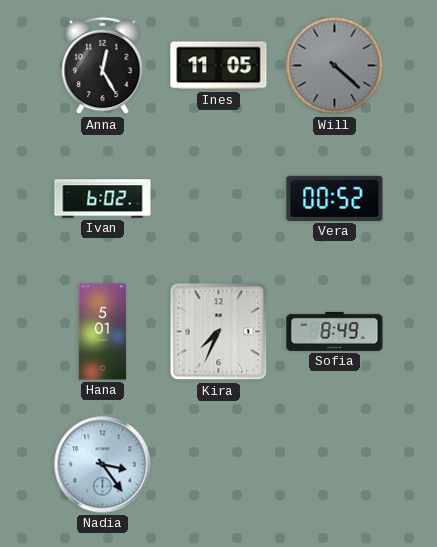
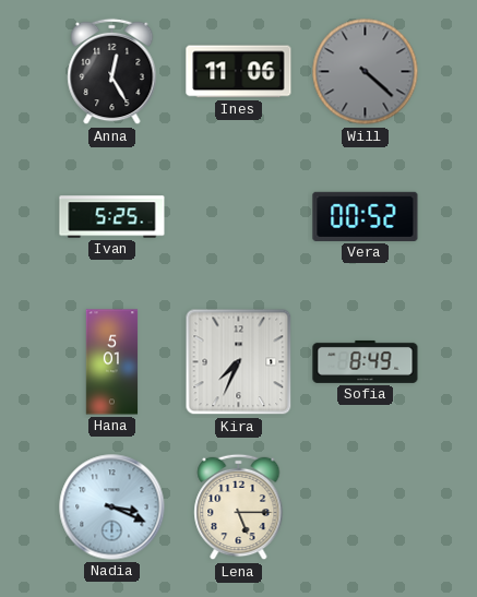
Ines: 11:05 -> 11:06 (239, 72)
Ivan: 6:02 -> 5:25 (112, 217)
Nadia: 3:24 -> 3:19 (112, 508)
Lena: none -> 5:15 (239, 508)
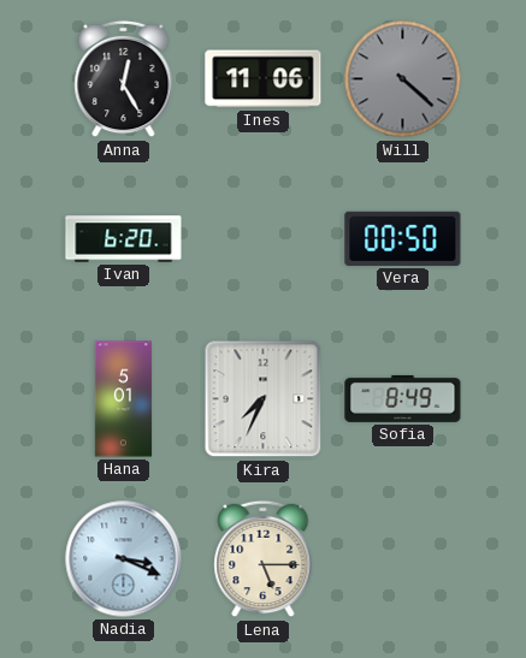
Ivan: 5:25 -> 6:20 (124, 239)
Vera: 00:52 -> 00:50 (403, 238)
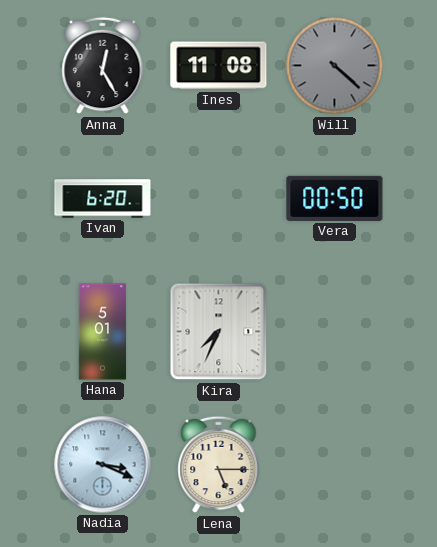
Ines: 11:06 -> 11:08 (219, 66)
Sofia: 8:49 -> none (403, 398)
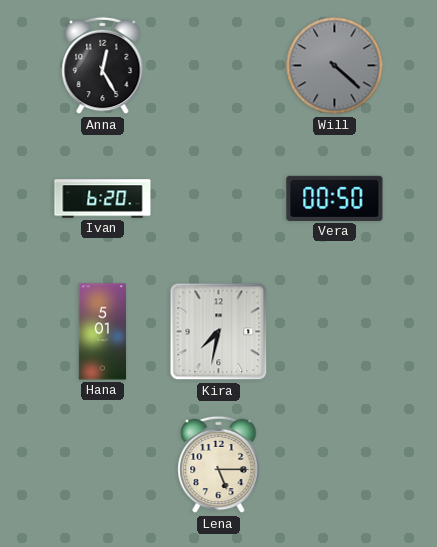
Ines: 11:08 -> none (219, 66)
Kira: 7:34 -> 7:32 (219, 332)
Nadia: 3:19 -> none (103, 465)
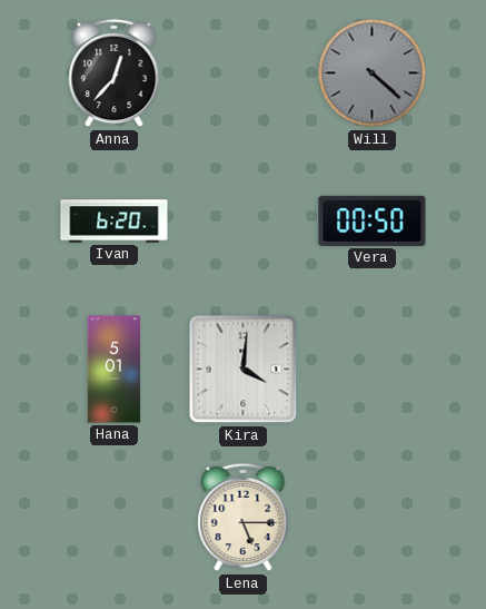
Anna: 12:25 -> 12:37 (115, 73)
Kira: 7:32 -> 4:01 (244, 370)
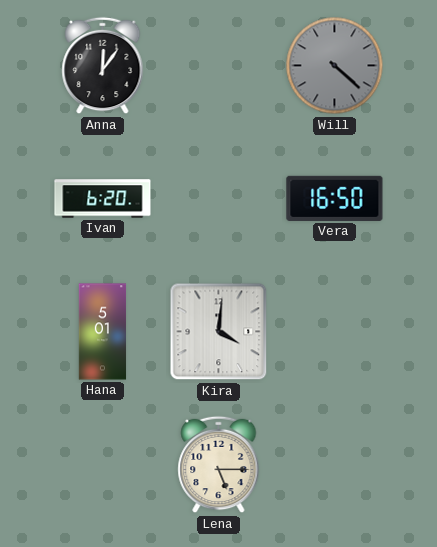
Anna: 12:37 -> 12:06 (103, 66)
Vera: 00:50 -> 16:50 (335, 198)
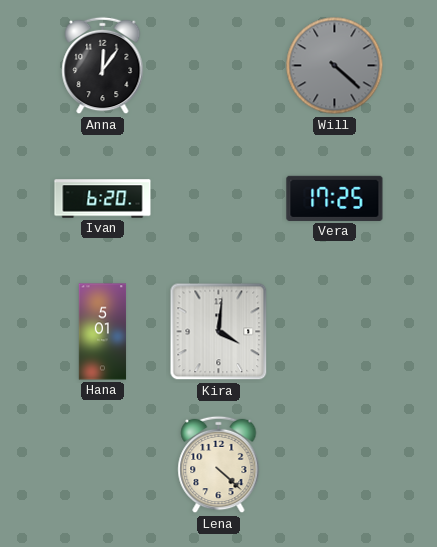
Vera: 16:50 -> 17:25 (335, 198)
Lena: 5:15 -> 4:22 (219, 465)
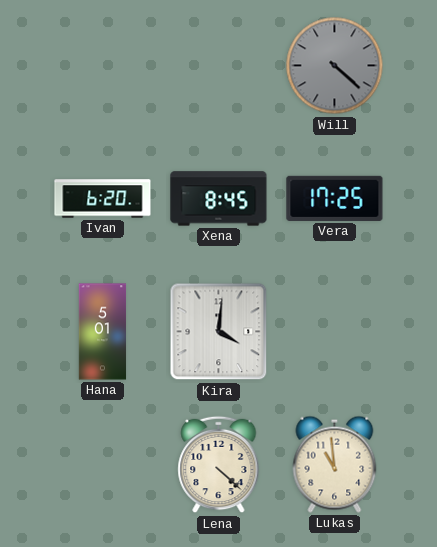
Anna: 12:06 -> none (103, 66)
Xena: none -> 8:45 (219, 199)
Lukas: none -> 10:59 (335, 464)
